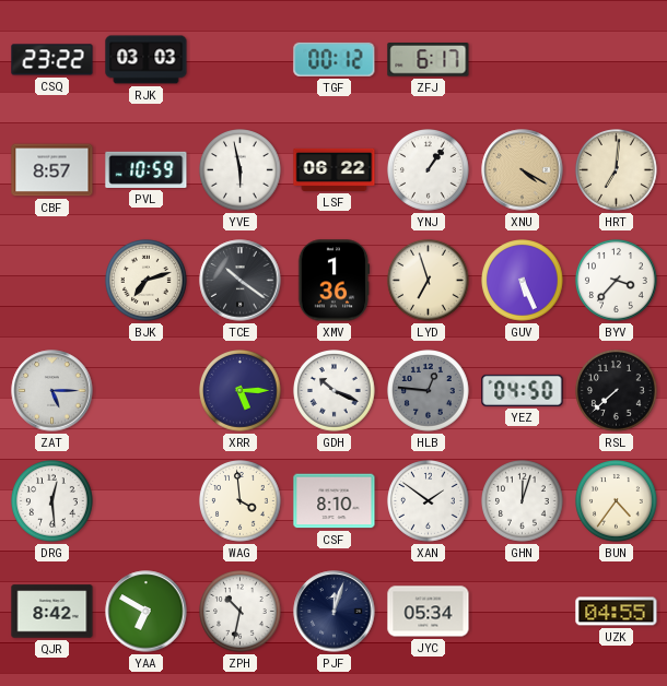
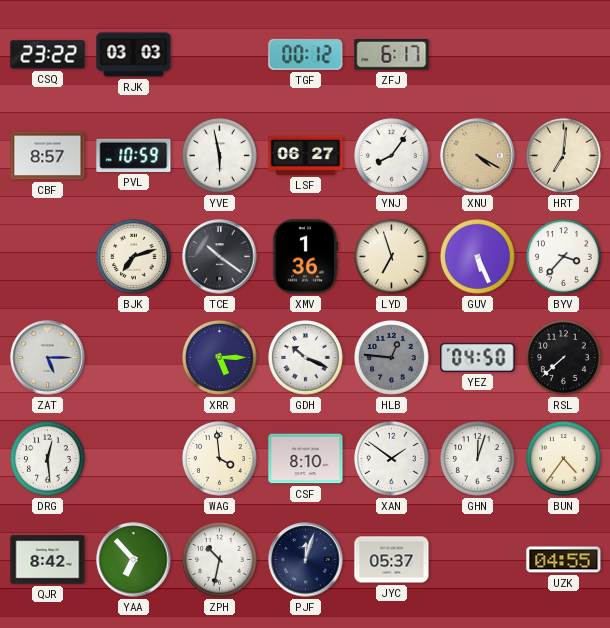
LSF: 06:22 -> 06:27 (306, 155)
YNJ: 1:06 -> 8:06 (392, 156)
YAA: 6:50 -> 6:53 (134, 560)
JYC: 05:34 -> 05:37 (392, 560)
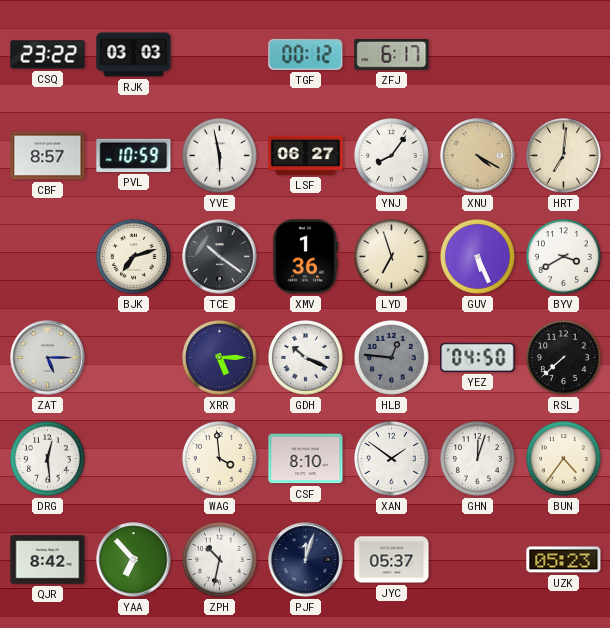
BYV: 3:37 -> 3:40 (564, 257)
UZK: 04:55 -> 05:23 (564, 560)
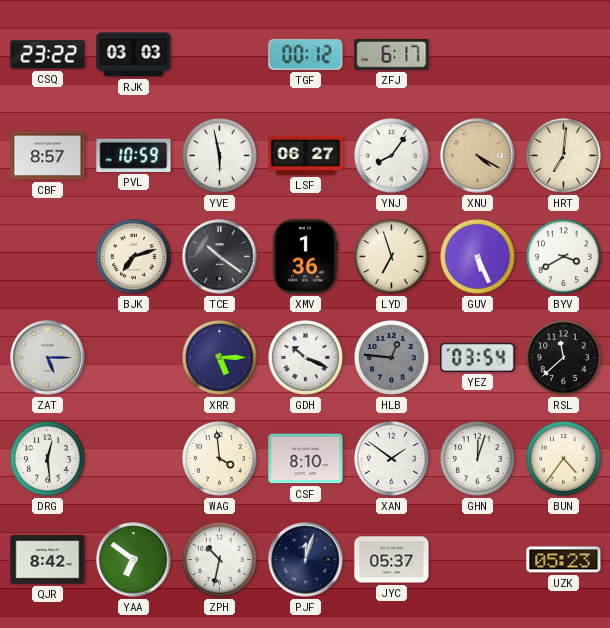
YEZ: 04:50 -> 03:54 (478, 357)
RSL: 7:38 -> 11:38 (564, 358)
YAA: 6:53 -> 6:51 (134, 560)
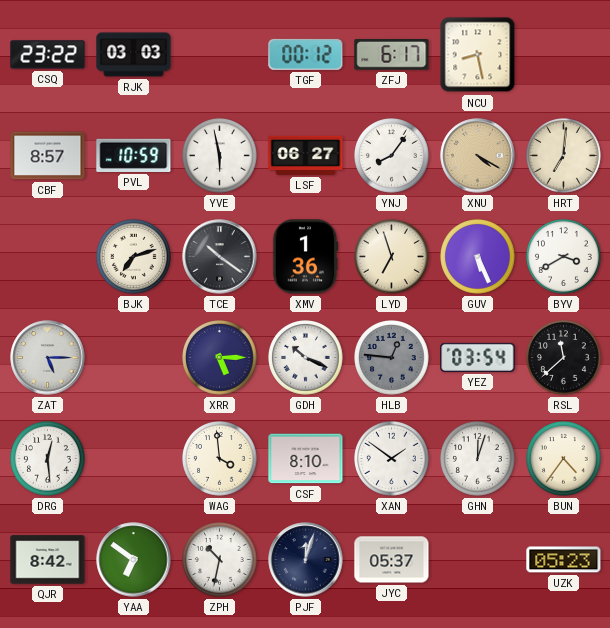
NCU: none -> 8:28 (478, 55)
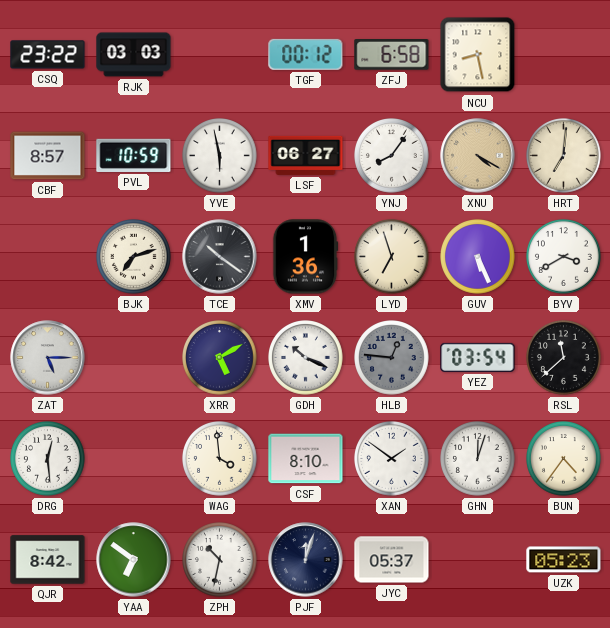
ZFJ: 6:17 -> 6:58 (392, 55)
XRR: 5:15 -> 5:10 (220, 358)
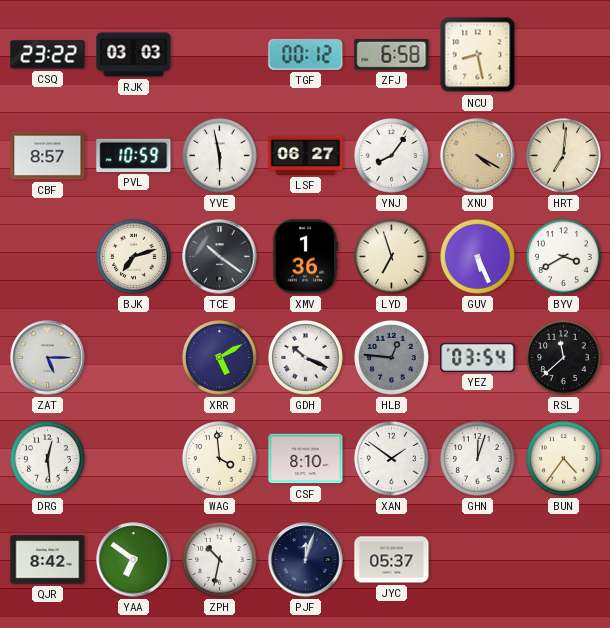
UZK: 05:23 -> none (564, 560)
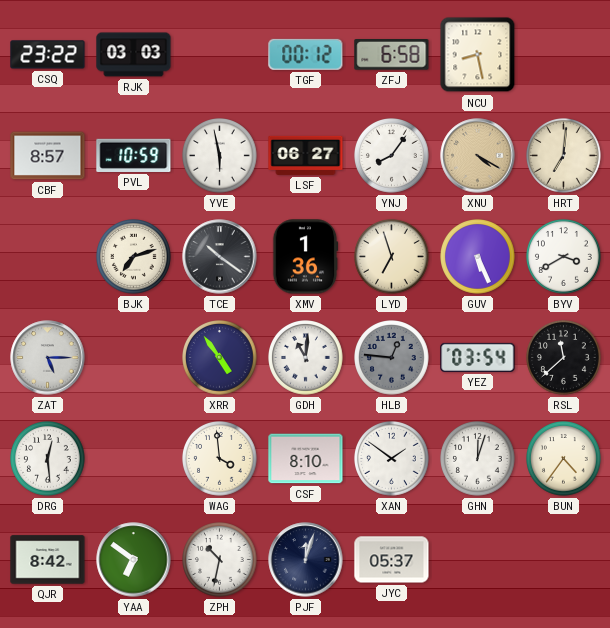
XRR: 5:10 -> 4:54 (220, 358)
GDH: 10:19 -> 11:01 (306, 358)
